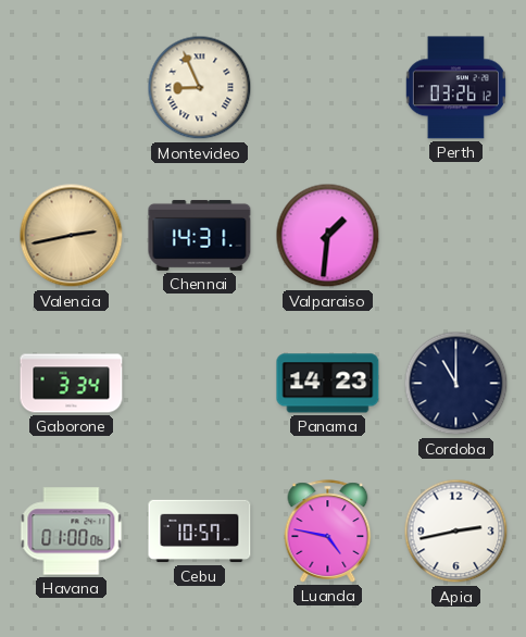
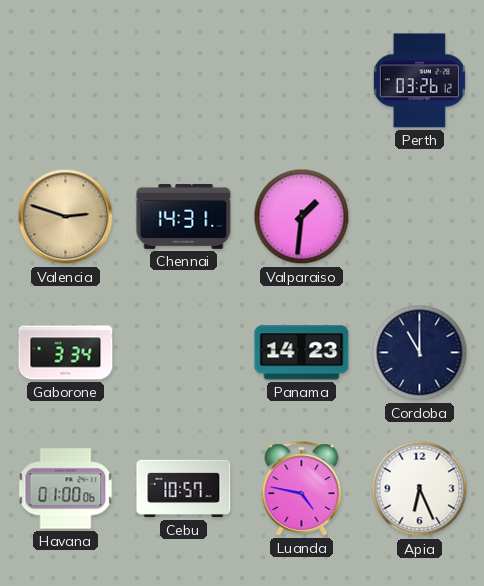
Montevideo: 8:56 -> none (200, 88)
Valencia: 2:43 -> 2:48 (66, 217)
Apia: 2:43 -> 6:26 (420, 489)
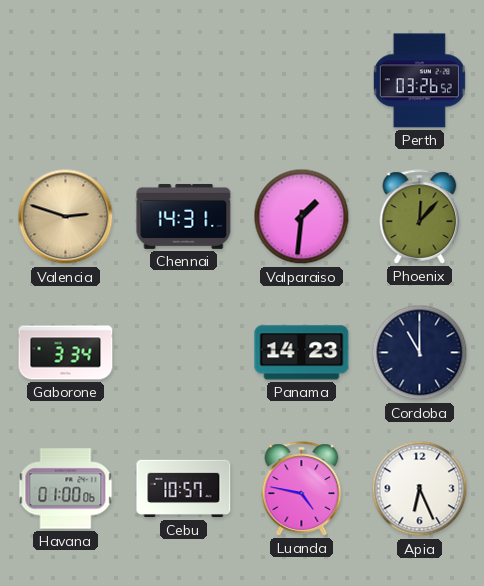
Perth: 03:26:12 -> 03:26:52 (419, 81)
Phoenix: none -> 12:07 (420, 217)
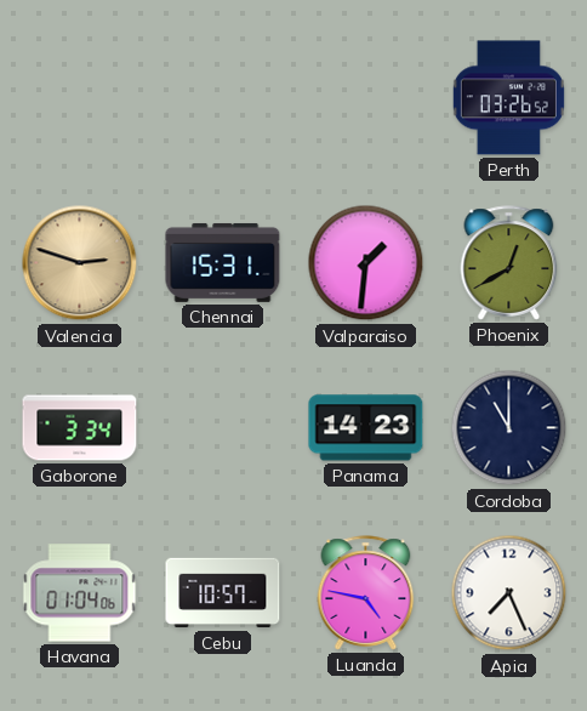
Chennai: 14:31 -> 15:31 (223, 262)
Phoenix: 12:07 -> 12:40 (509, 263)
Havana: 01:00 -> 01:04 (80, 593)
Apia: 6:26 -> 7:26 (509, 593)
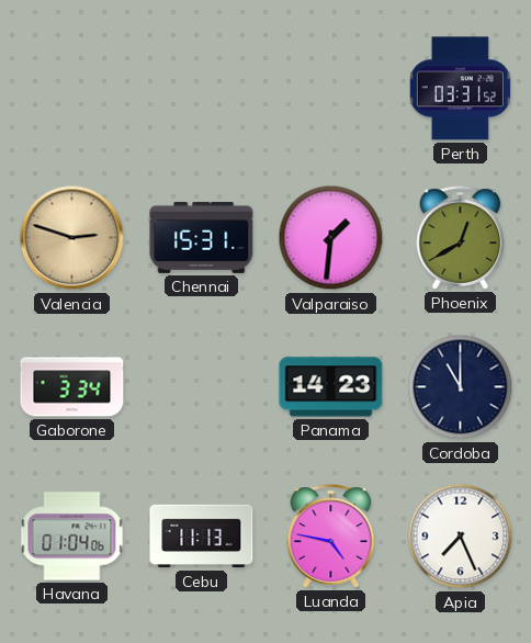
Perth: 03:26 -> 03:31 (460, 89)
Cebu: 10:57 -> 11:13 (202, 537)
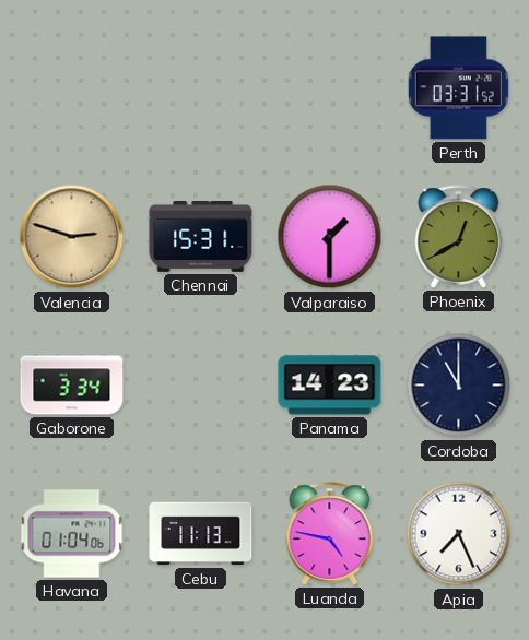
Valparaiso: 1:31 -> 1:30 (330, 237)
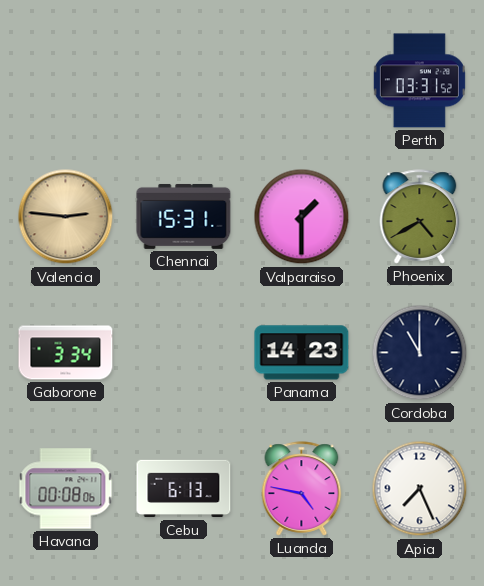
Valencia: 2:48 -> 2:46 (66, 217)
Phoenix: 12:40 -> 4:40 (420, 217)
Havana: 01:04 -> 00:08 (66, 489)
Cebu: 11:13 -> 6:13 (184, 489)
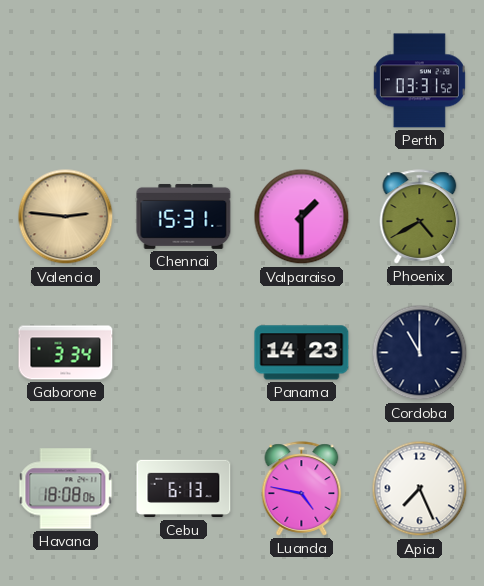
Havana: 00:08 -> 18:08 (66, 489)
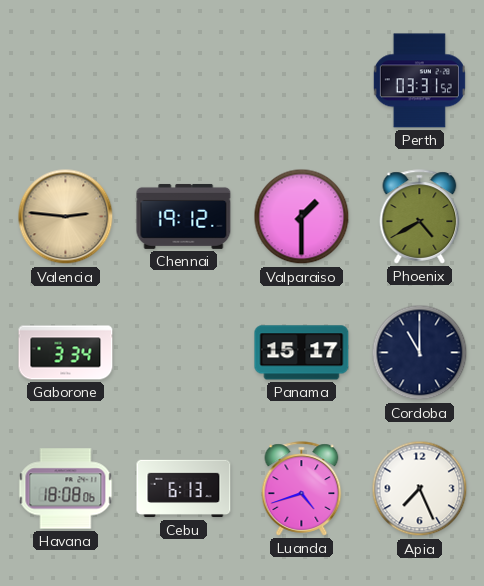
Chennai: 15:31 -> 19:12 (184, 216)
Panama: 14:23 -> 15:17 (302, 353)
Luanda: 4:47 -> 4:42 (302, 489)
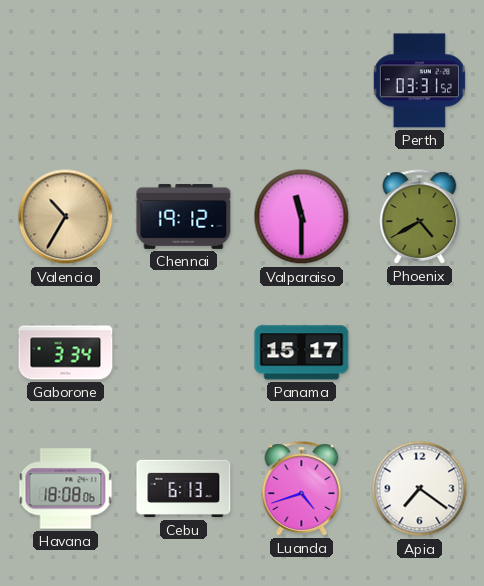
Valencia: 2:46 -> 10:35 (66, 217)
Valparaiso: 1:30 -> 11:30 (302, 217)
Cordoba: 11:00 -> none (420, 353)
Apia: 7:26 -> 7:21 (420, 489)
